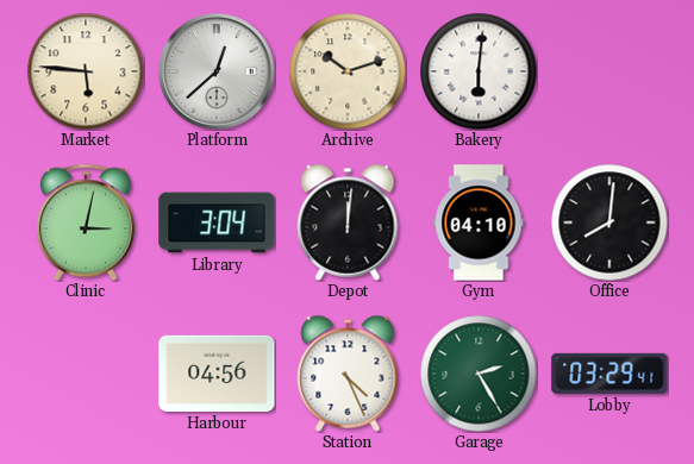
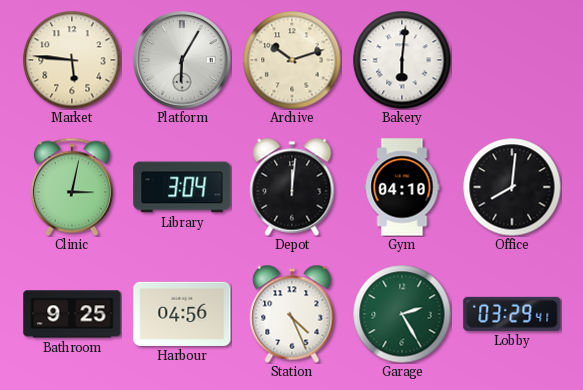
Platform: 12:38 -> 6:05 (182, 60)
Bathroom: none -> 9:25 (72, 314)
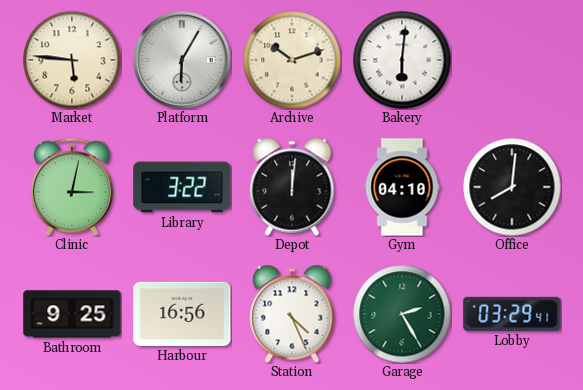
Library: 3:04 -> 3:22 (182, 187)
Harbour: 04:56 -> 16:56 (182, 314)
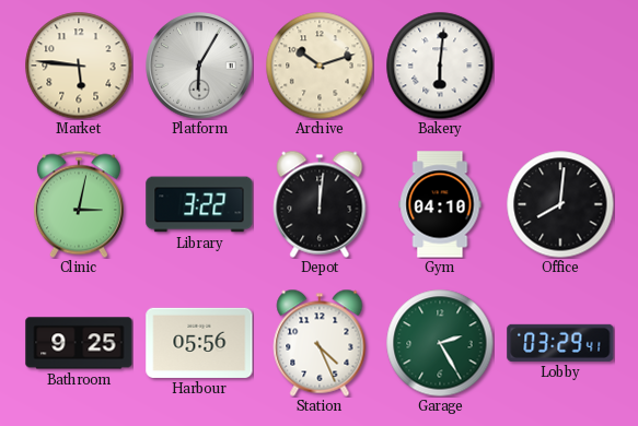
Harbour: 16:56 -> 05:56 (199, 343)
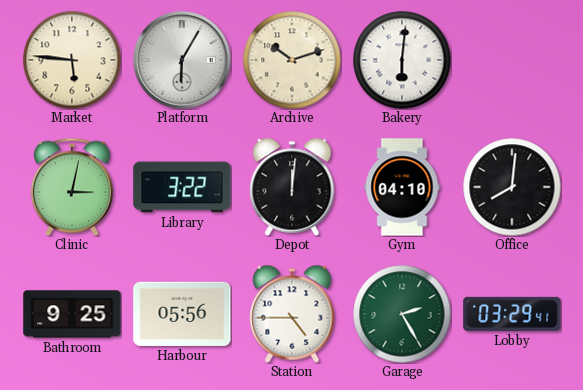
Station: 4:26 -> 4:45 (292, 314)
